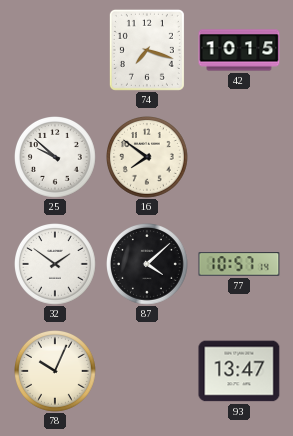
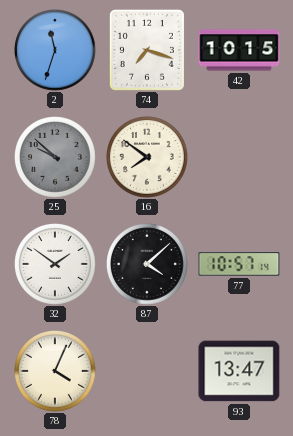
2: none -> 11:33 (56, 51)
25 dial: white -> grey (56, 158)
78: 10:04 -> 4:04 (56, 372)
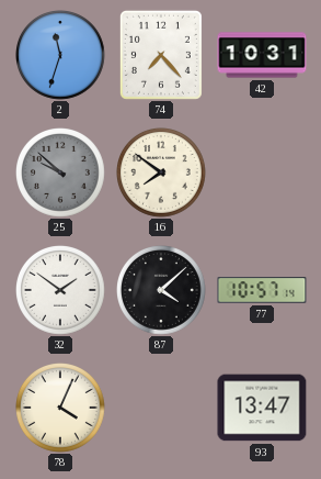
74: 7:18 -> 7:23 (161, 55)
42: 10:15 -> 10:31 (262, 55)
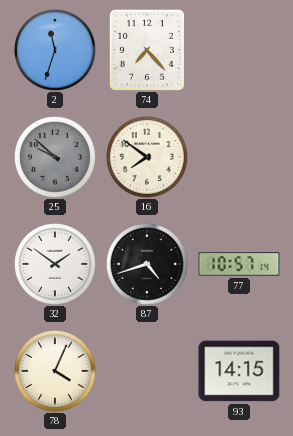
42: 10:31 -> none (262, 55)
87: 4:08 -> 4:42 (148, 265)
93: 13:47 -> 14:15 (239, 371)
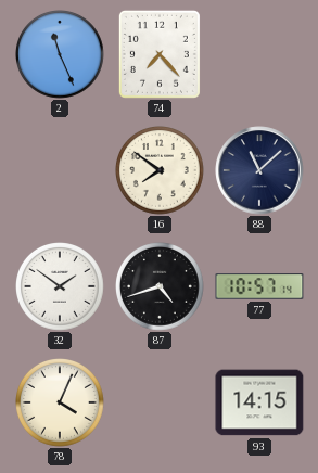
2: 11:33 -> 11:26 (61, 55)
25: 9:52 -> none (56, 158)
88: none -> 11:08 (259, 170)
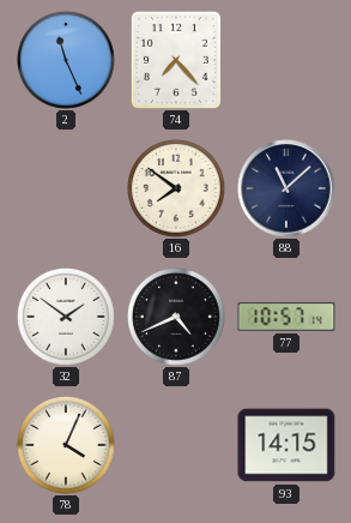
87: 4:42 -> 4:41 (177, 318)
